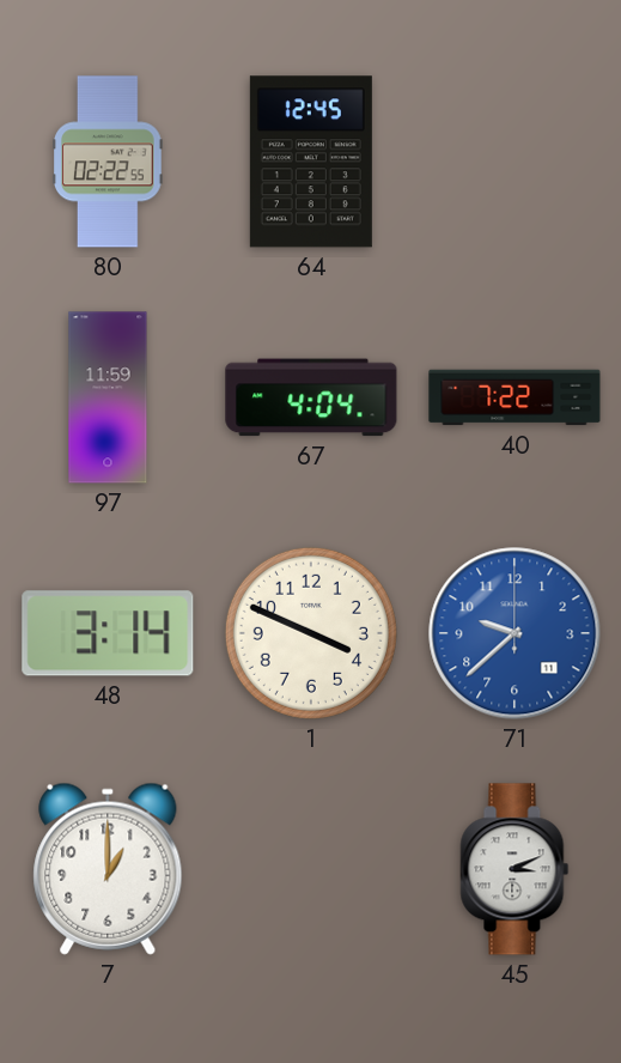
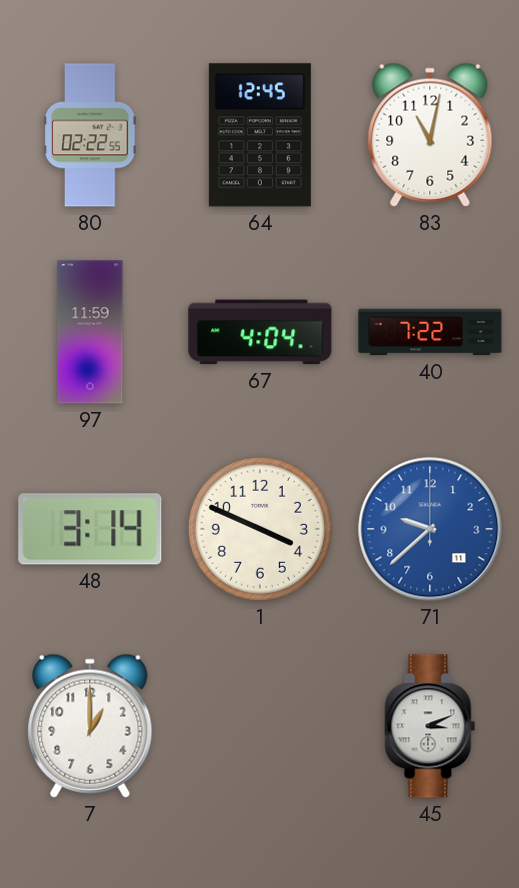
83: none -> 11:02 (430, 135)
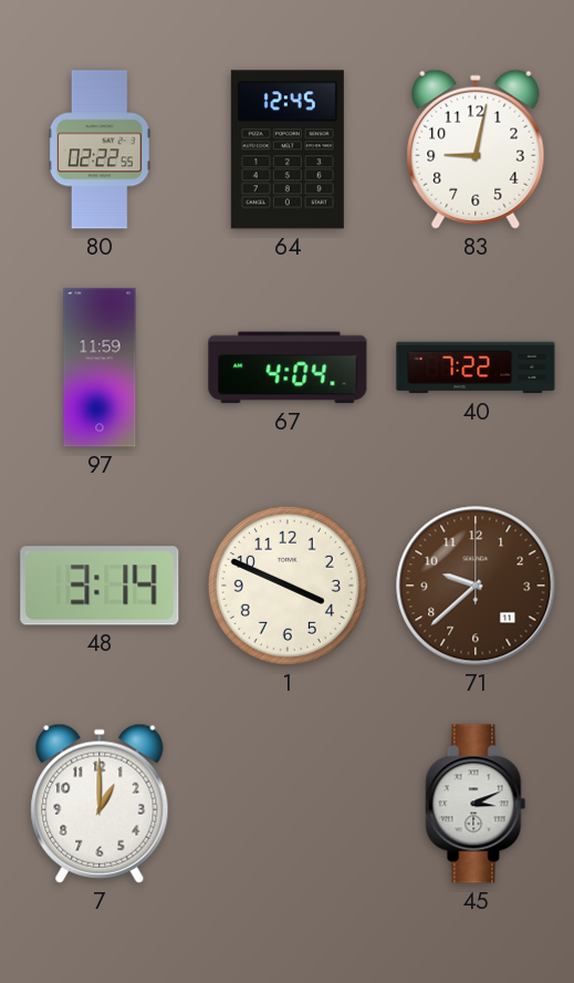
83: 11:02 -> 9:02 (476, 149)
71 dial: blue -> brown (476, 586)
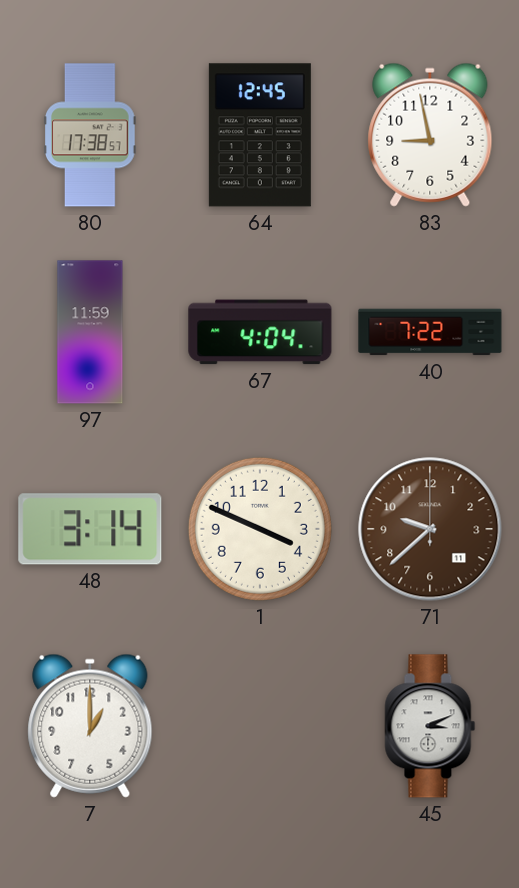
80: 02:22 -> 17:38 (90, 135)
83: 9:02 -> 8:58 (430, 135)
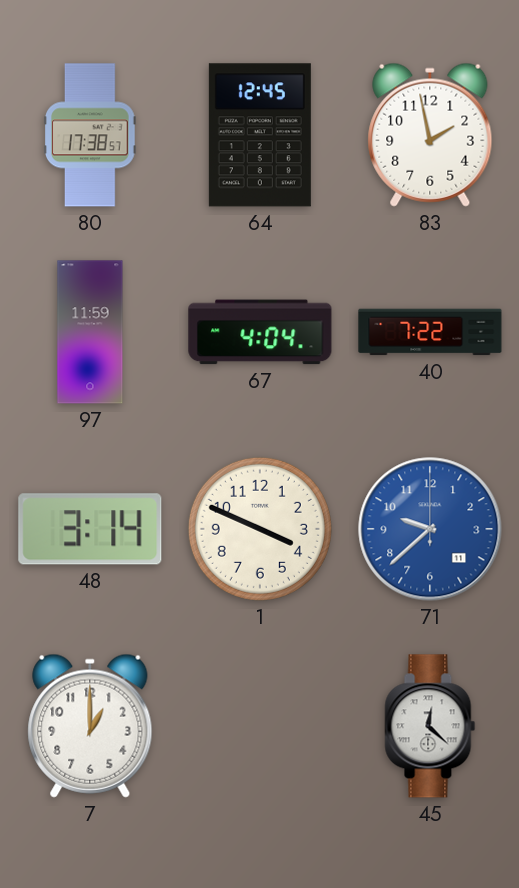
83: 8:58 -> 1:58 (430, 135)
71 dial: brown -> blue (430, 529)
45: 3:11 -> 12:22 (430, 726)
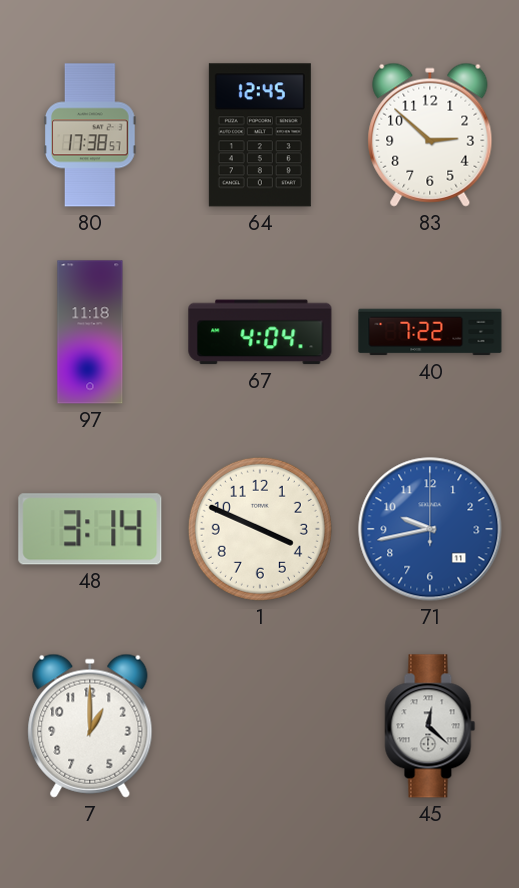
83: 1:58 -> 2:52 (430, 135)
97: 11:59 -> 11:18 (90, 332)
71: 9:38 -> 9:43 (430, 529)
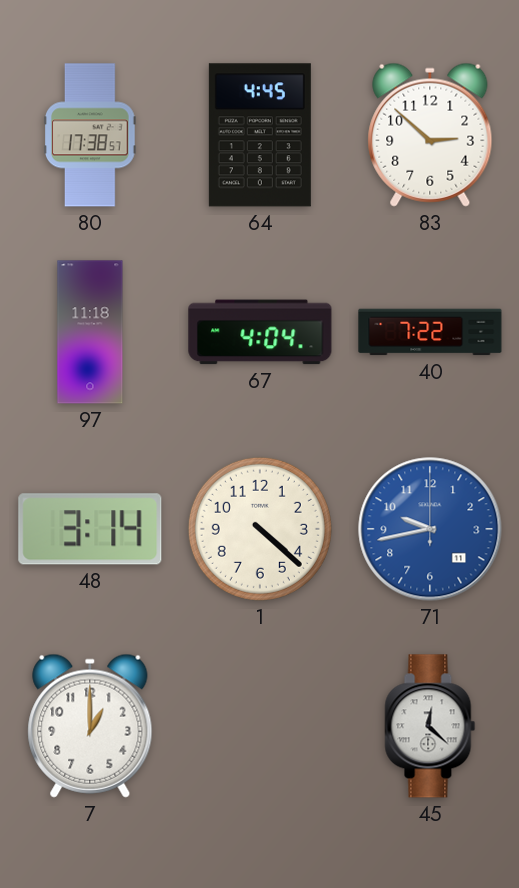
64: 12:45 -> 4:45 (260, 135)
1: 3:49 -> 4:22 (260, 529)
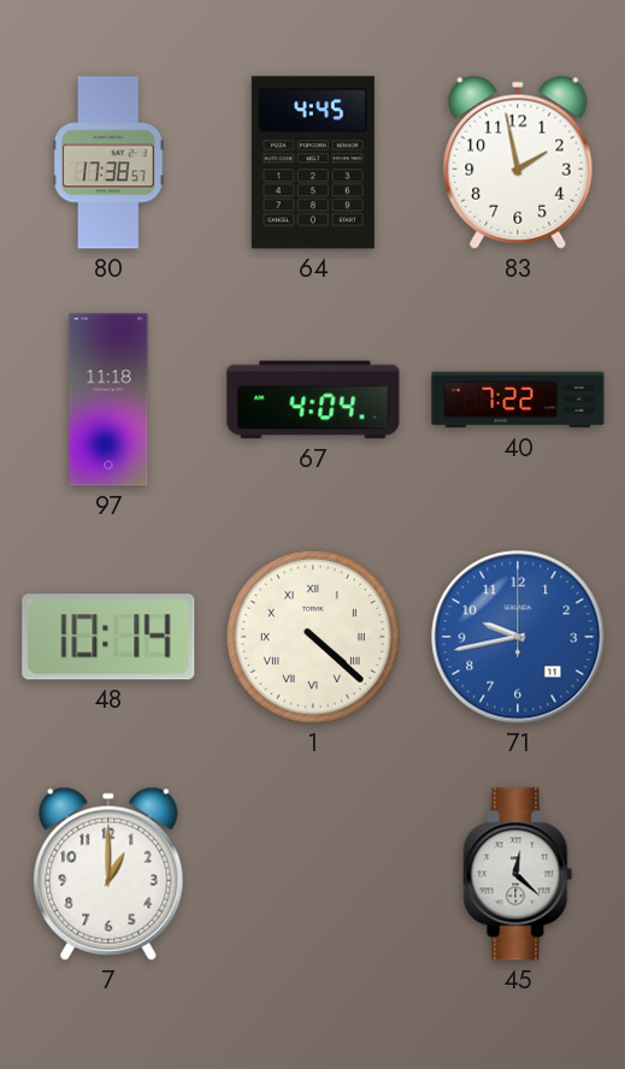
83: 2:52 -> 1:58 (518, 163)
48: 3:14 -> 10:14 (108, 637)
1 numerals: Arabic -> Roman (313, 637)
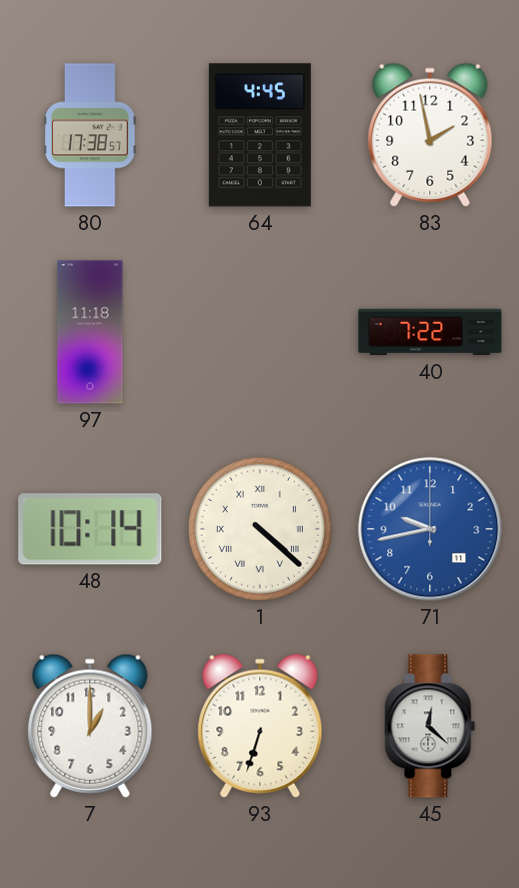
67: 4:04 -> none (313, 400)
93: none -> 6:33 (260, 726)
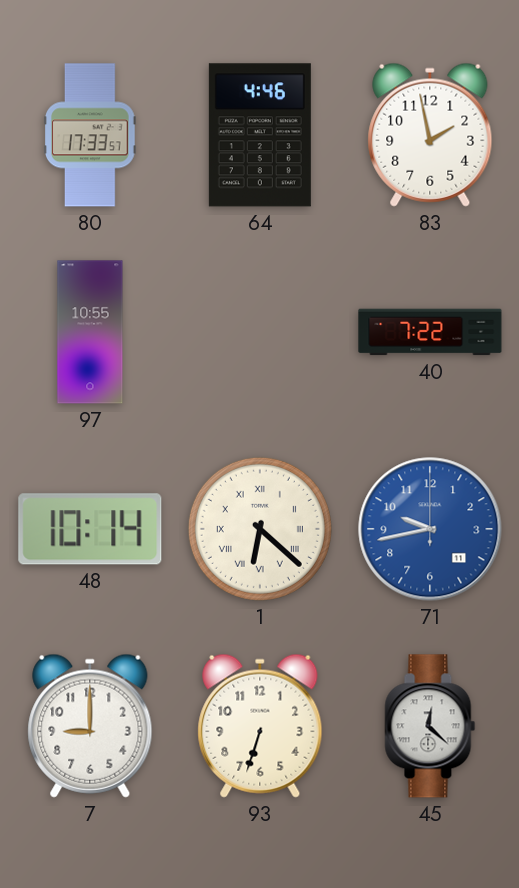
80: 17:38 -> 17:33 (90, 135)
64: 4:45 -> 4:46 (260, 135)
97: 11:18 -> 10:55 (90, 332)
1: 4:22 -> 6:22 (260, 529)
7: 1:00 -> 9:00 (90, 726)
